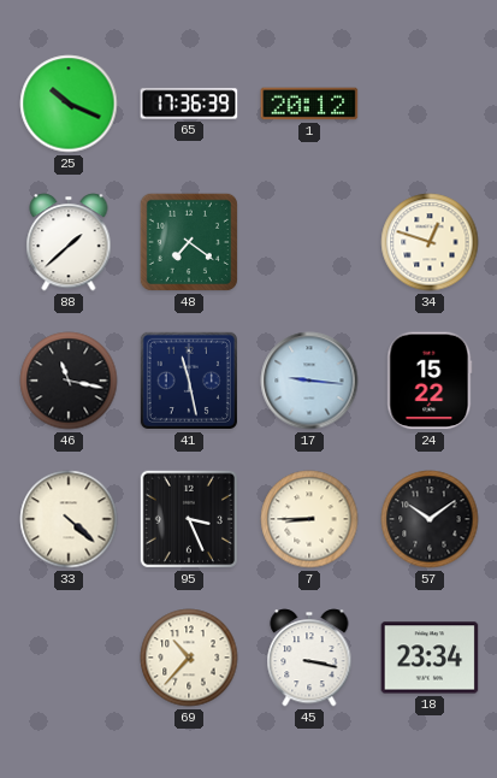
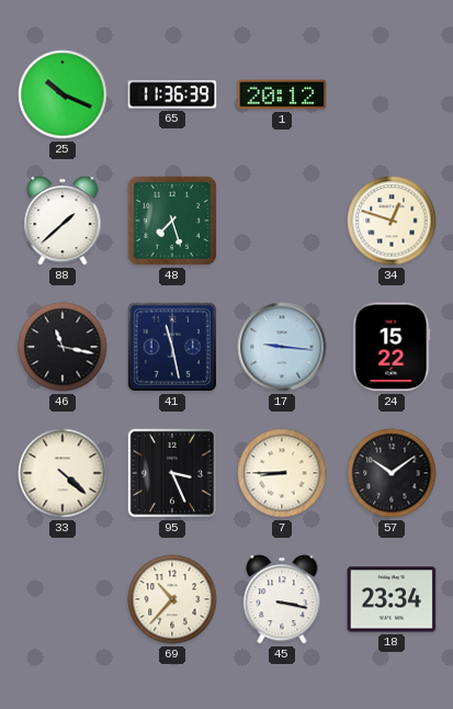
65: 17:36 -> 11:36 (172, 94)
48: 7:21 -> 7:27 (172, 221)
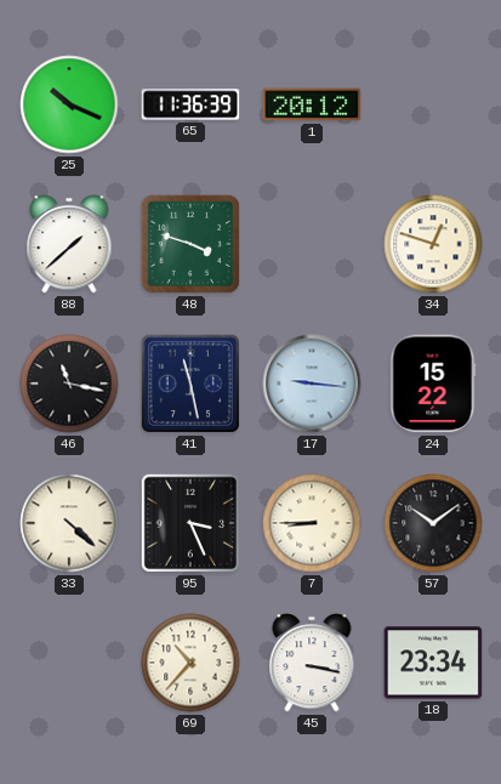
48: 7:27 -> 3:48 (190, 244)
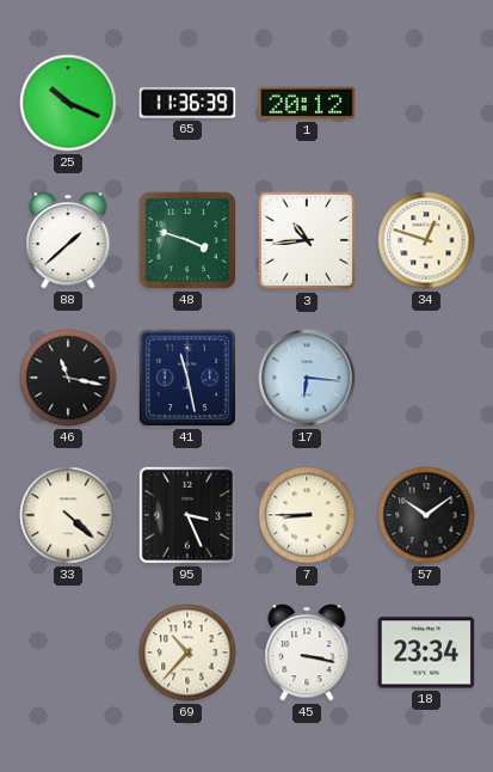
3: none -> 10:44 (307, 240)
17: 9:16 -> 6:16 (307, 378)
24: 15:22 -> none (433, 384)
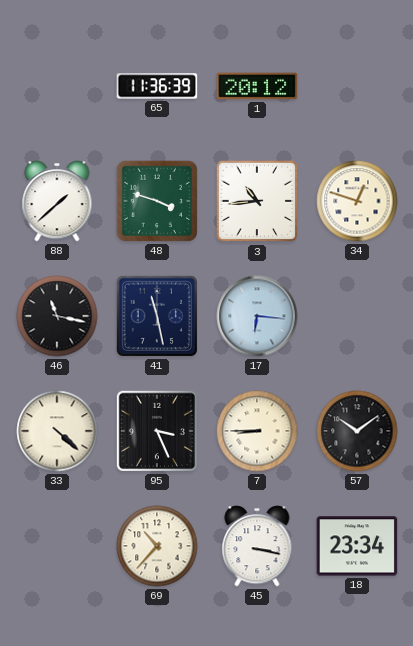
25: 10:19 -> none (68, 103)
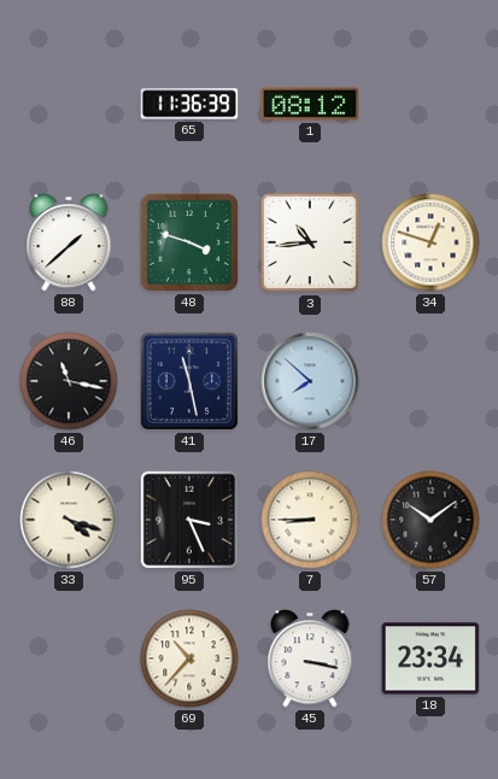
1: 20:12 -> 08:12 (310, 104)
17: 6:16 -> 7:52 (310, 381)
33: 4:22 -> 4:18 (69, 520)
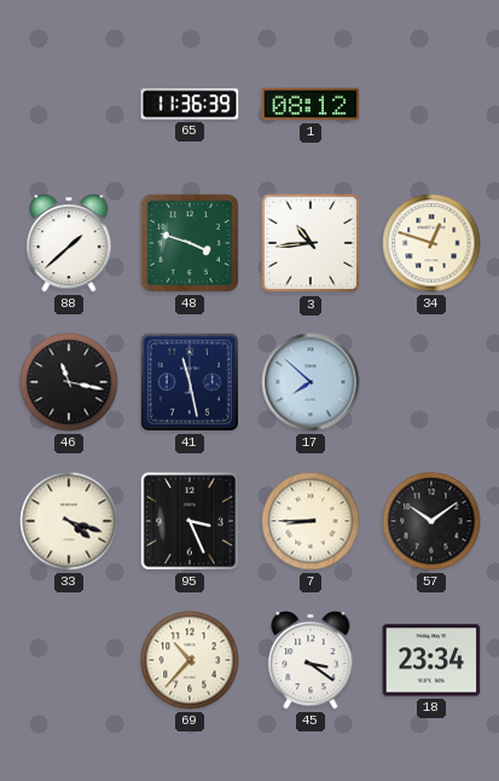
45: 3:17 -> 3:21 (311, 660)
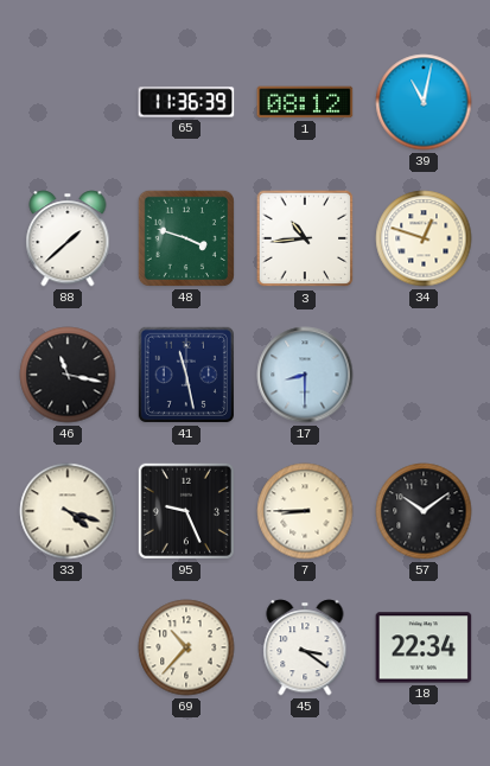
39: none -> 11:02 (424, 102)
17: 7:52 -> 8:30 (305, 375)
95: 3:26 -> 9:26 (186, 511)
18: 23:34 -> 22:34 (424, 647)
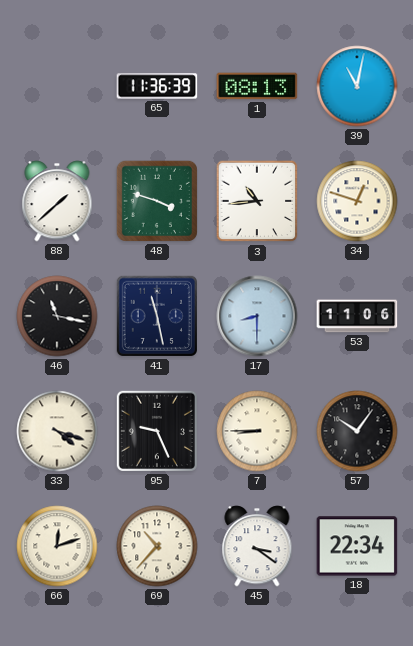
1: 08:12 -> 08:13 (257, 86)
53: none -> 11:06 (357, 316)
57: 10:09 -> 10:06 (357, 431)
66: none -> 12:12 (57, 546)
